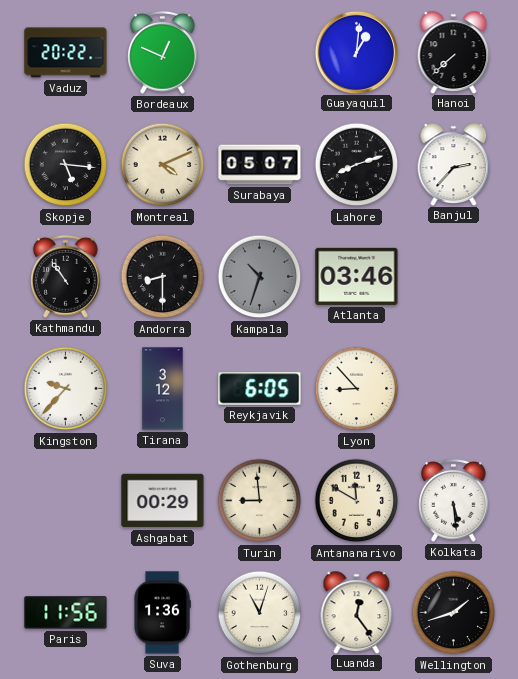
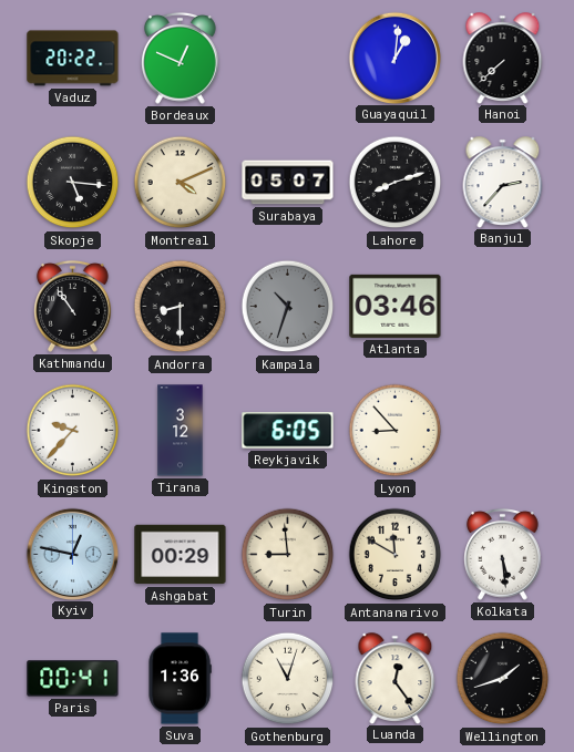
Kyiv: none -> 12:47 (72, 554)
Paris: 11:56 -> 00:41 (73, 679)
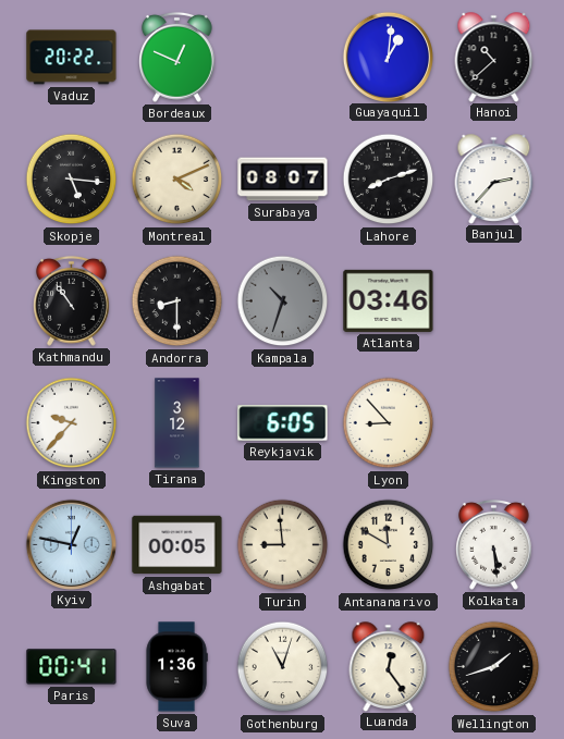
Hanoi: 7:38 -> 10:38 (494, 57)
Surabaya: 05:07 -> 08:07 (283, 180)
Ashgabat: 00:29 -> 00:05 (177, 545)
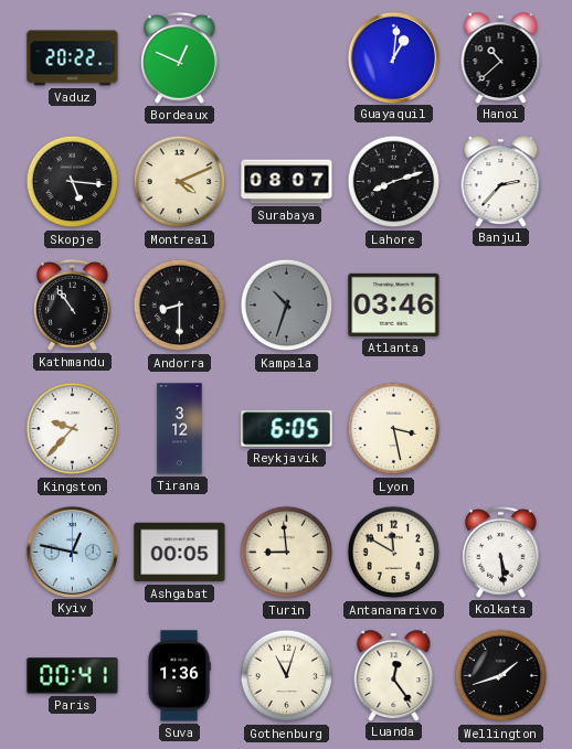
Lyon: 8:53 -> 3:28 (394, 429)
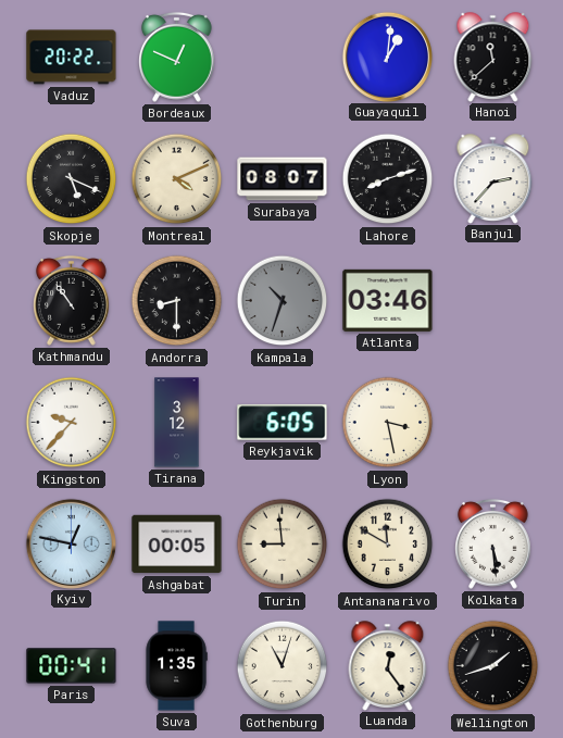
Hanoi: 10:38 -> 11:38 (493, 57)
Skopje: 5:16 -> 5:19 (72, 179)
Suva: 1:36 -> 1:35 (176, 666)
